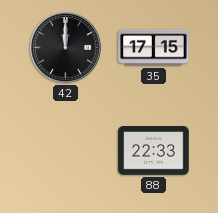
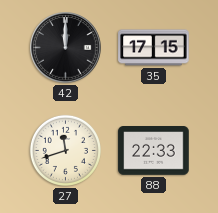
27: none -> 11:42 (65, 150)
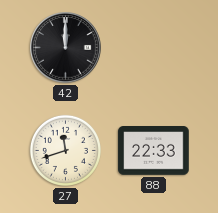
35: 17:15 -> none (154, 48)
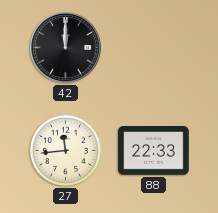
27: 11:42 -> 11:44 (65, 150)
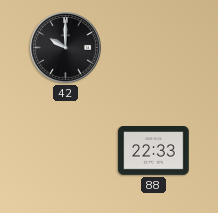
42: 12:00 -> 10:00 (66, 48)
27: 11:44 -> none (65, 150)
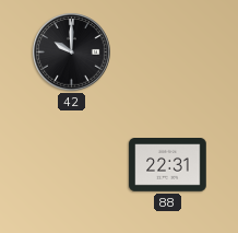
88: 22:33 -> 22:31 (168, 165)
